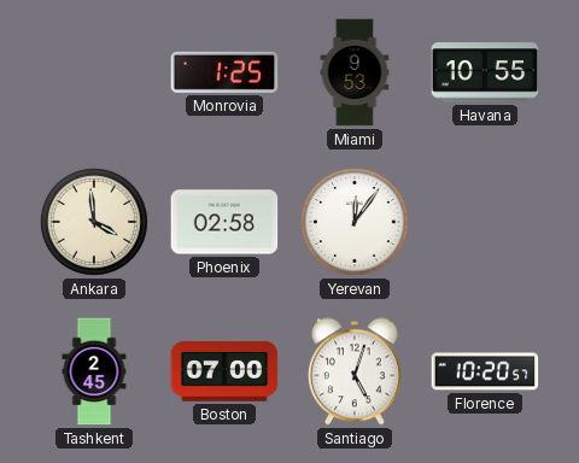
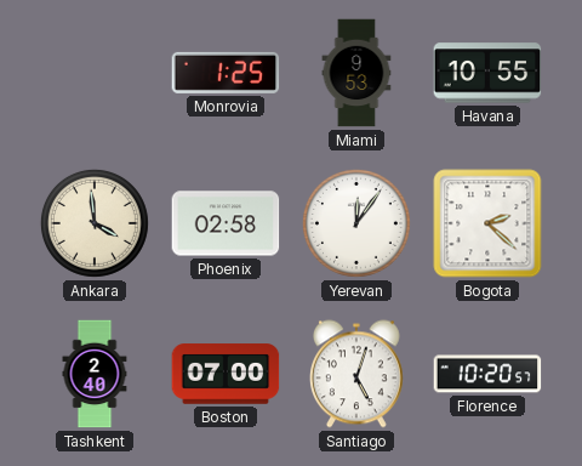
Bogota: none -> 2:22 (487, 223)
Tashkent: 2:45 -> 2:40 (95, 374)
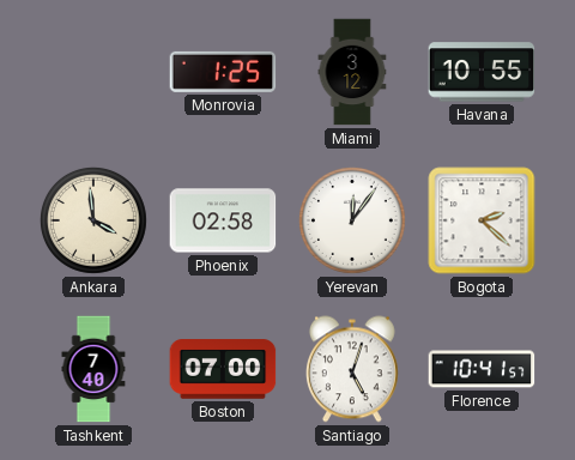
Miami: 9:53 -> 3:12 (352, 72)
Tashkent: 2:40 -> 7:40 (93, 369)
Florence: 10:20 -> 10:41 (482, 369)
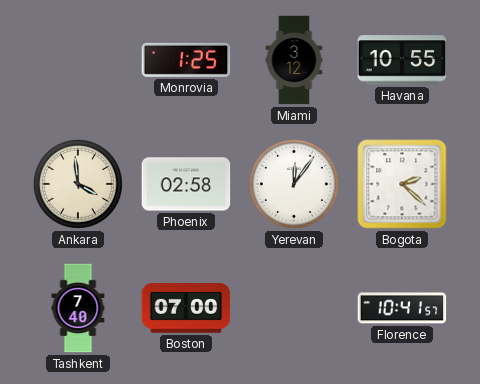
Santiago: 5:03 -> none (352, 369)
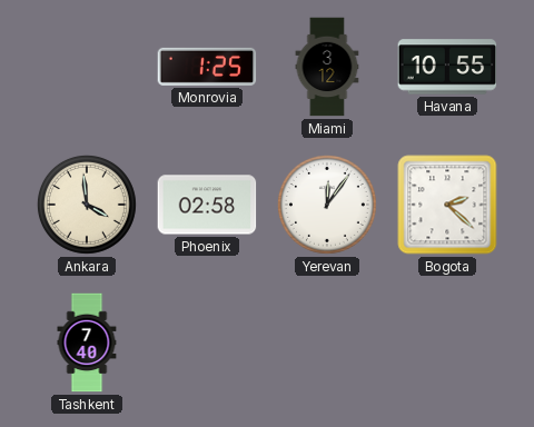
Boston: 07:00 -> none (186, 308)
Florence: 10:41 -> none (402, 308)
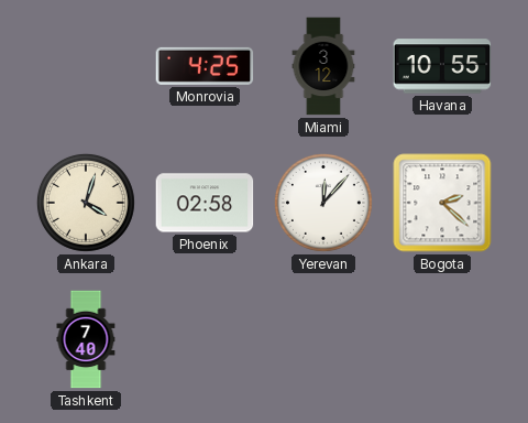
Monrovia: 1:25 -> 4:25 (205, 66)
Ankara: 3:59 -> 4:03 (86, 203)
Yerevan: 12:06 -> 12:07 (323, 203)
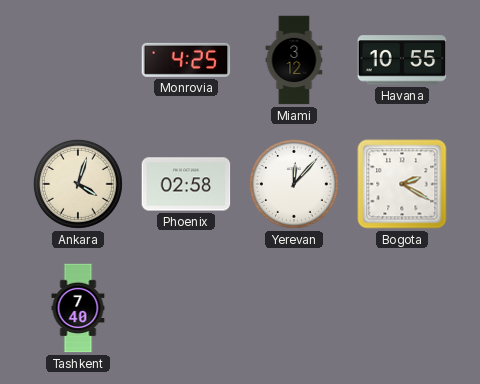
Bogota: 2:22 -> 2:20 (402, 184)
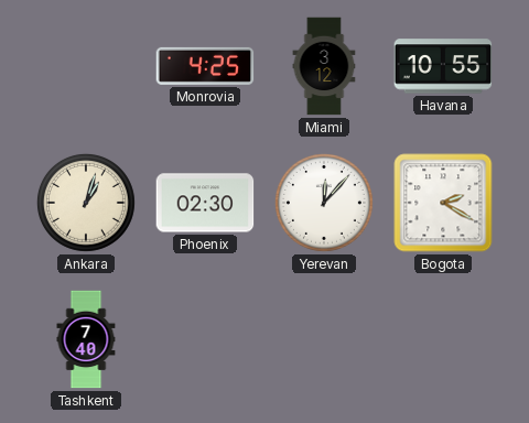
Ankara: 4:03 -> 1:03 (86, 203)
Phoenix: 02:58 -> 02:30 (205, 203)
